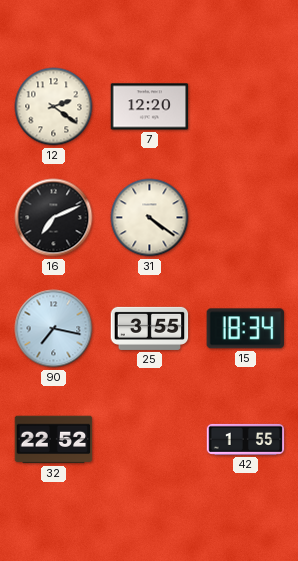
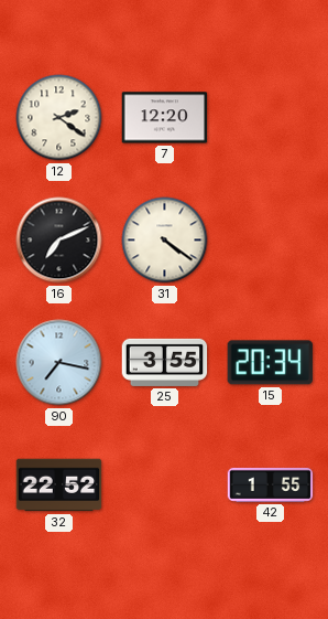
15: 18:34 -> 20:34 (270, 363)
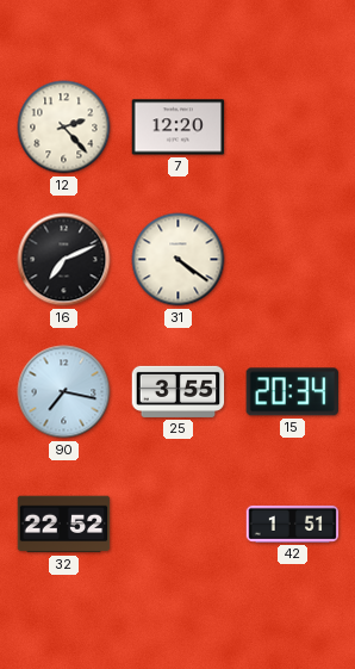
12: 2:21 -> 2:23 (64, 128)
42: 1:55 -> 1:51 (293, 524)
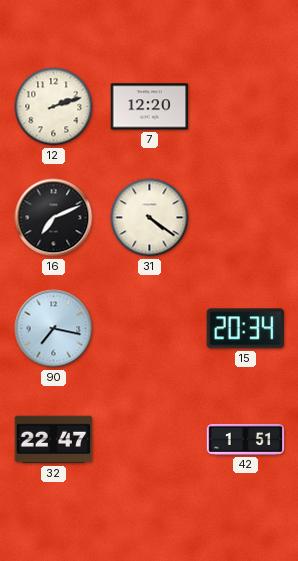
12: 2:23 -> 2:12 (54, 107)
25: 3:55 -> none (179, 391)
32: 22:52 -> 22:47 (54, 440)
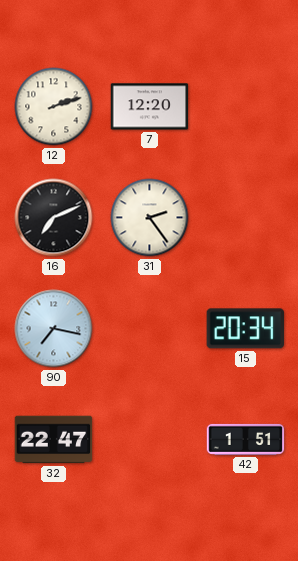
31: 4:21 -> 2:24 (150, 218)
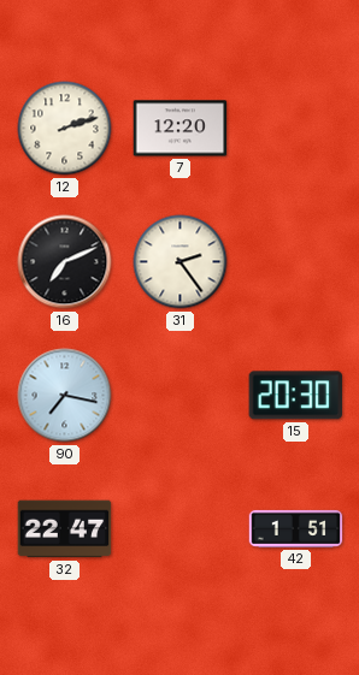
15: 20:34 -> 20:30 (295, 396)
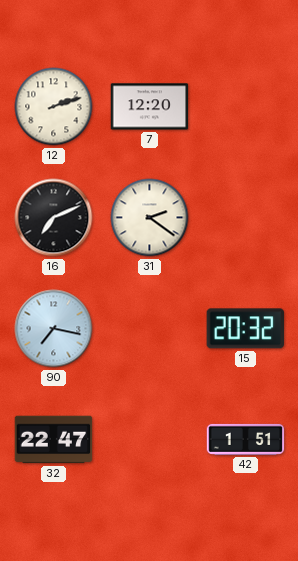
31: 2:24 -> 2:21 (150, 218)
15: 20:30 -> 20:32 (245, 329)
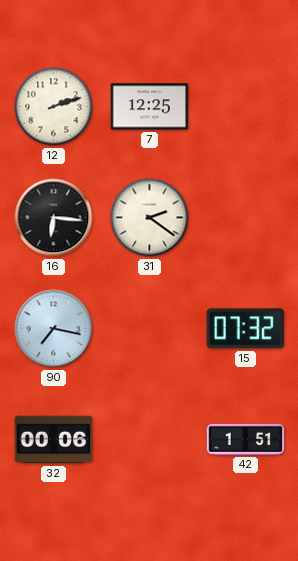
7: 12:20 -> 12:25 (150, 107)
16: 7:11 -> 6:16 (54, 218)
15: 20:32 -> 07:32 (245, 329)
32: 22:47 -> 00:06 (54, 440)
